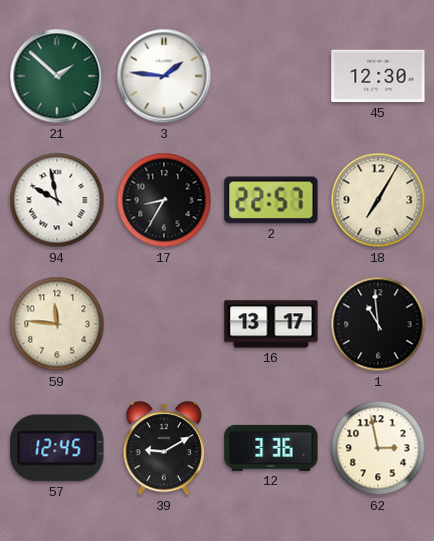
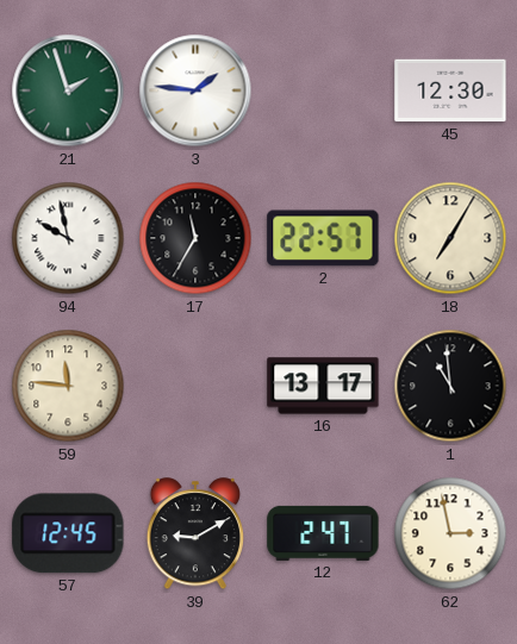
21: 1:52 -> 1:57 (68, 90)
17: 8:35 -> 11:35 (195, 238)
12: 3:36 -> 2:47 (323, 533)
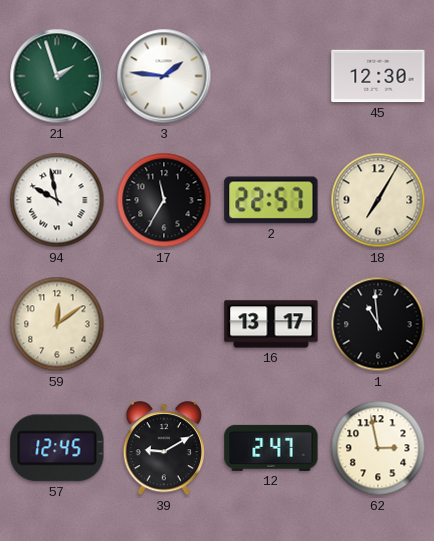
59: 11:46 -> 12:09 (57, 324)
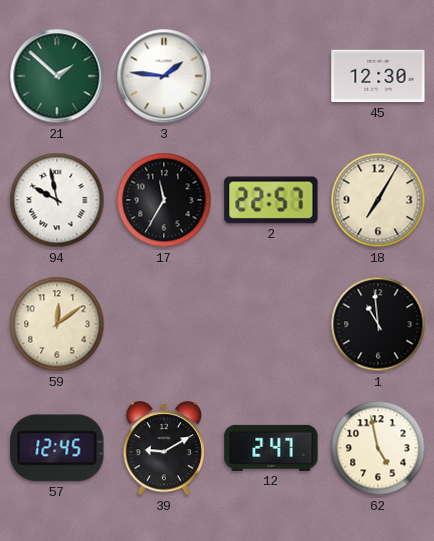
21: 1:57 -> 1:52 (57, 76)
16: 13:17 -> none (271, 324)
62: 2:58 -> 4:58 (378, 448)
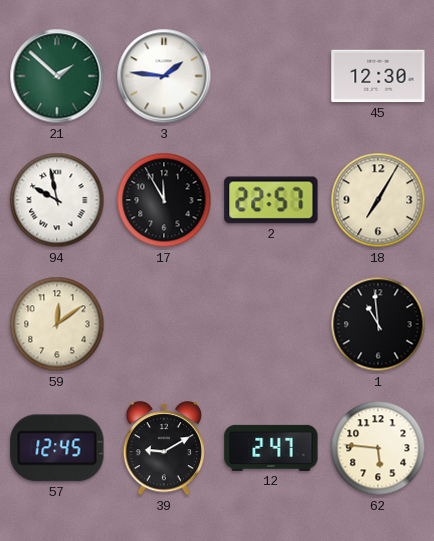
17: 11:35 -> 11:55 (164, 200)
62: 4:58 -> 5:46 (378, 448)
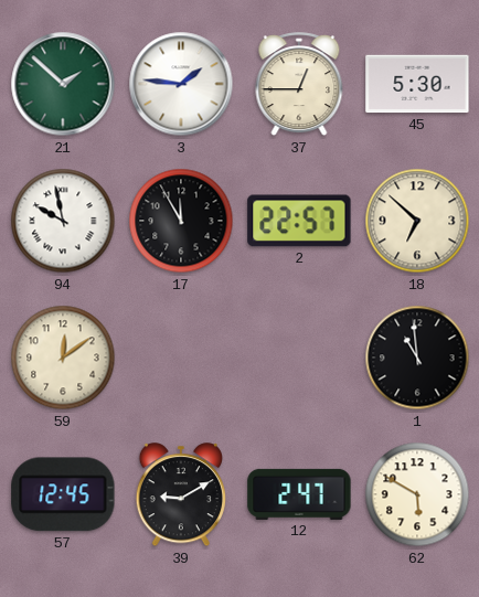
37: none -> 12:45 (299, 85)
45: 12:30 -> 5:30 (417, 84)
18: 7:05 -> 6:52 (417, 221)
62: 5:46 -> 5:50 (417, 494)
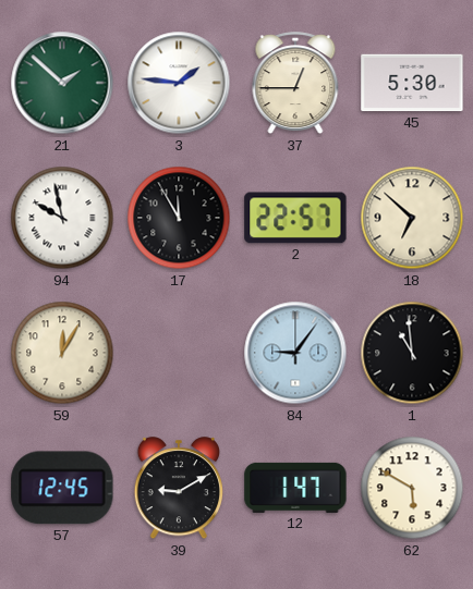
59: 12:09 -> 12:05 (62, 353)
84: none -> 9:06 (295, 353)
12: 2:47 -> 1:47 (295, 488)
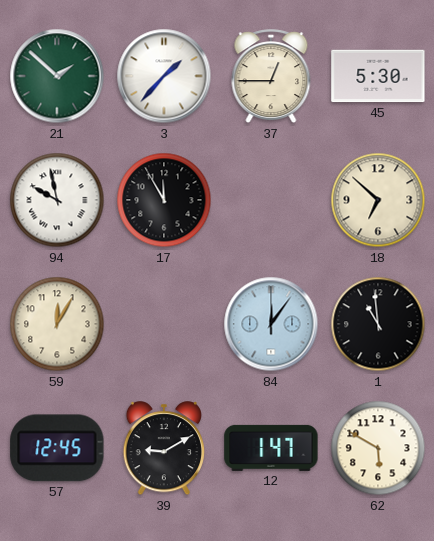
3: 1:46 -> 1:37 (164, 76)
2: 22:57 -> none (295, 218)
84: 9:06 -> 12:06 (271, 324)
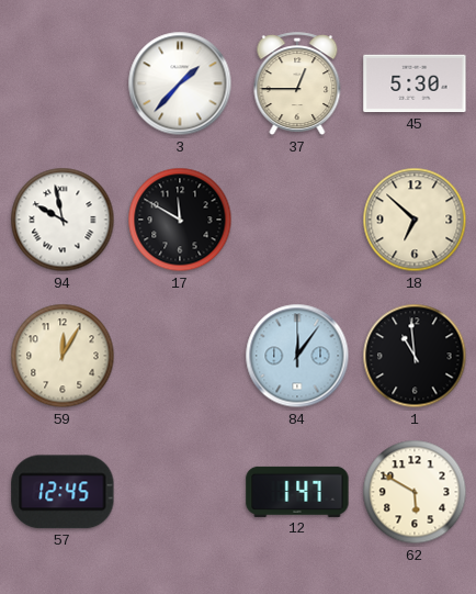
21: 1:52 -> none (57, 76)
17: 11:55 -> 11:50 (180, 220)
39: 9:10 -> none (164, 449)
